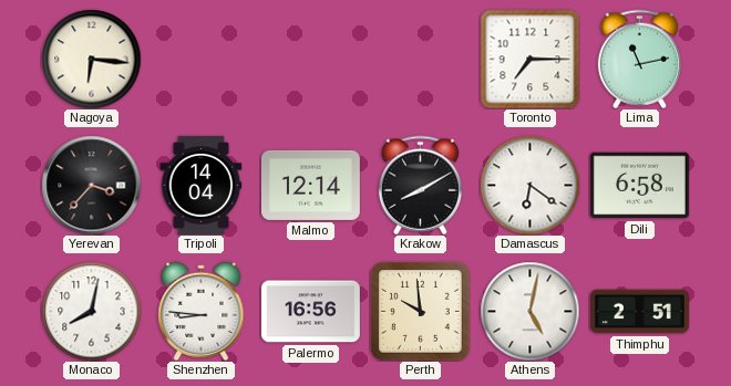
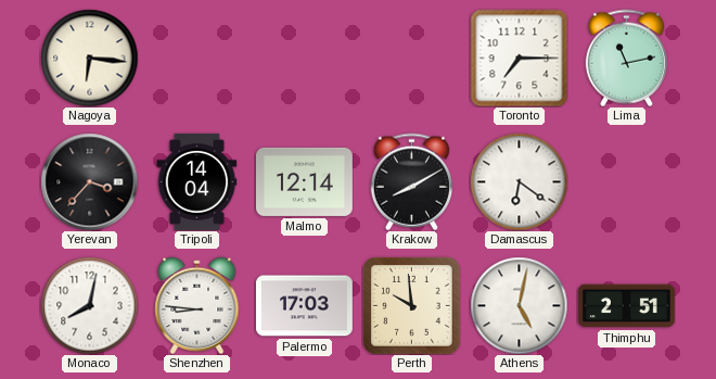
Dili: 6:58 -> none (639, 186)
Palermo: 16:56 -> 17:03 (304, 306)
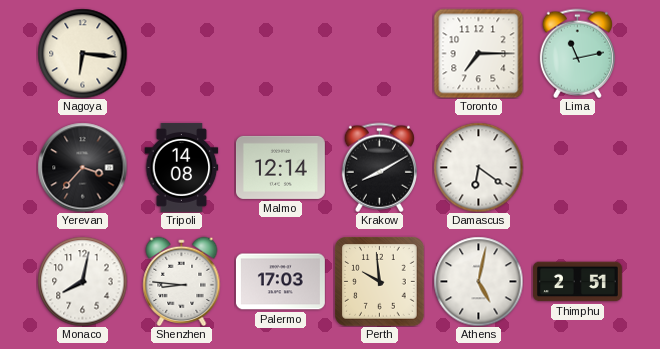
Tripoli: 14:04 -> 14:08 (182, 167)
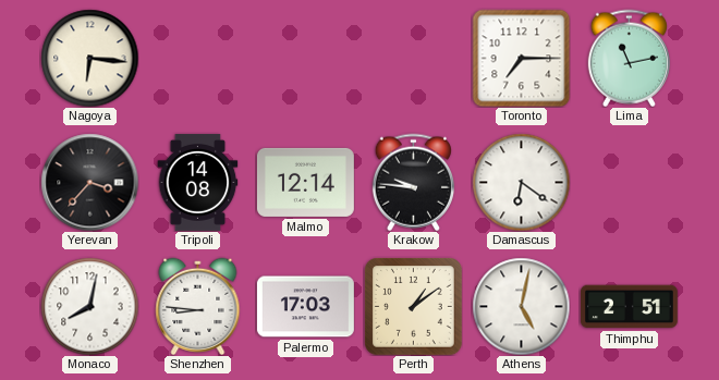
Krakow: 8:10 -> 9:46 (413, 182)
Perth: 9:59 -> 1:09 (414, 307)
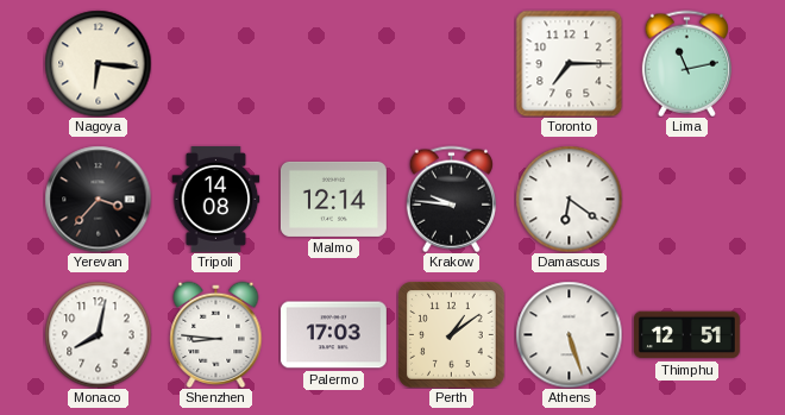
Athens: 5:02 -> 5:27 (569, 334)
Thimphu: 2:51 -> 12:51 (686, 335)
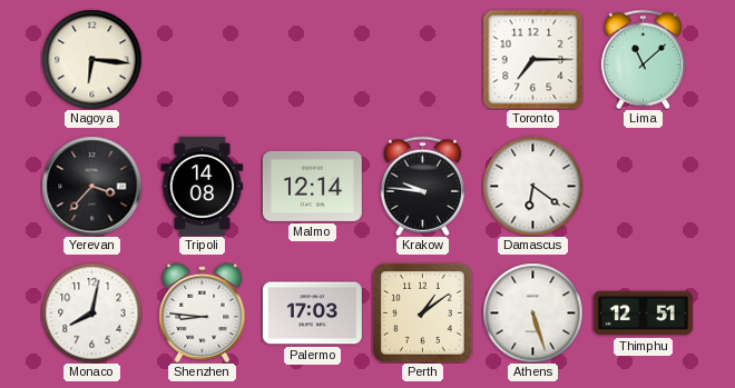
Lima: 11:13 -> 11:08 (643, 59)
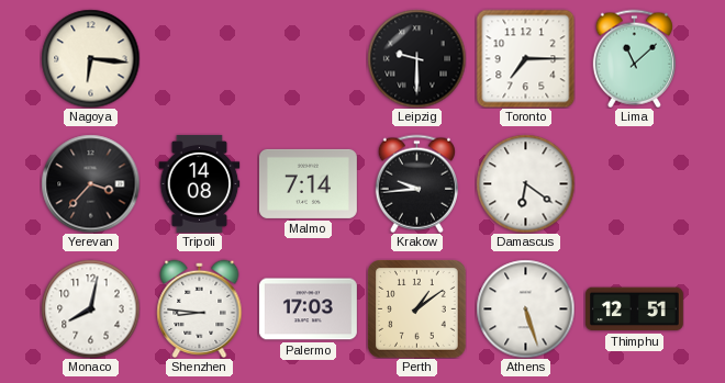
Leipzig: none -> 9:30 (416, 58)
Malmo: 12:14 -> 7:14 (308, 183)
Krakow: 9:46 -> 9:44 (416, 183)
